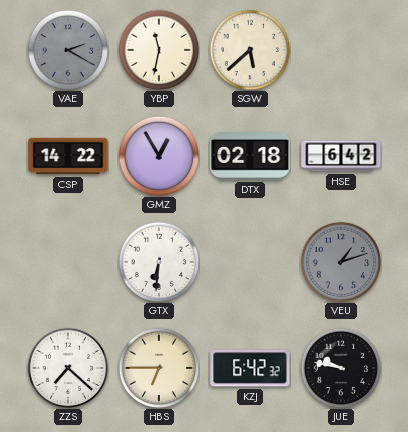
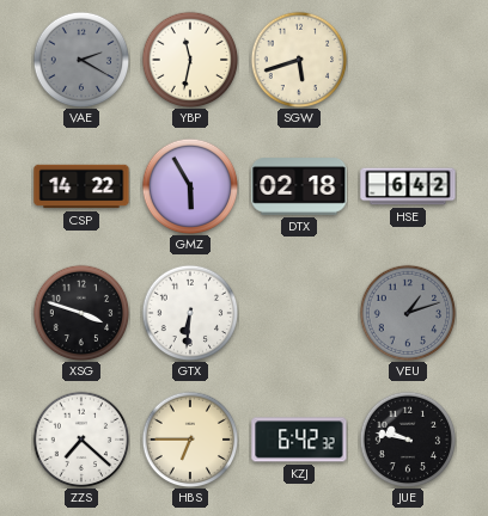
SGW: 5:38 -> 5:42 (299, 60)
GMZ: 12:55 -> 5:55 (190, 186)
XSG: none -> 3:48 (81, 313)
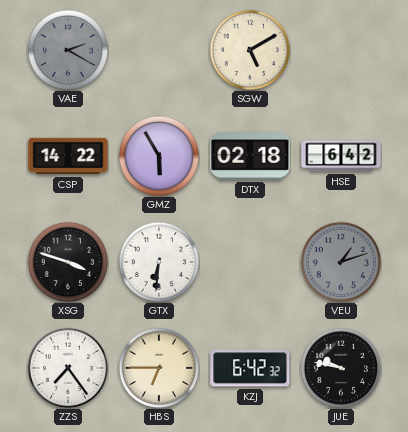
YBP: 11:32 -> none (190, 60)
SGW: 5:42 -> 5:10 (250, 50)
ZZS: 7:22 -> 7:24 (68, 368)
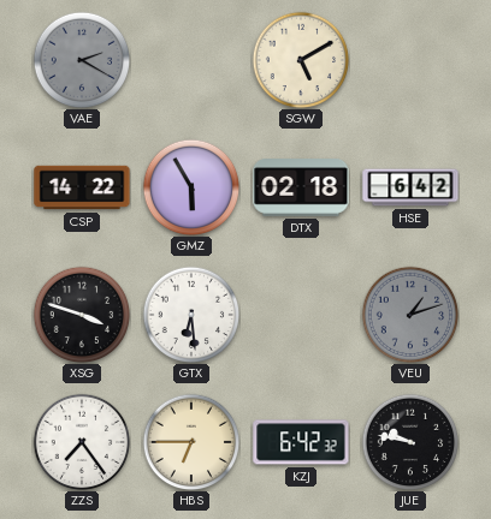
GTX: 6:31 -> 6:29 (191, 315)
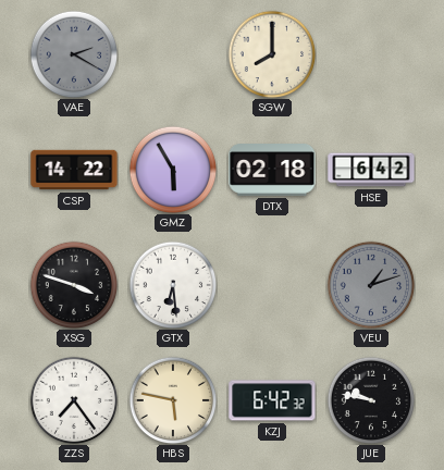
SGW: 5:10 -> 8:00 (272, 54)
HBS: 6:45 -> 5:47 (173, 400)
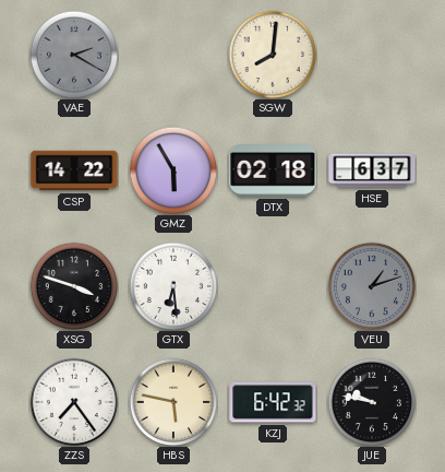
SGW: 8:00 -> 8:01 (273, 55)
HSE: 6:42 -> 6:37 (372, 170)
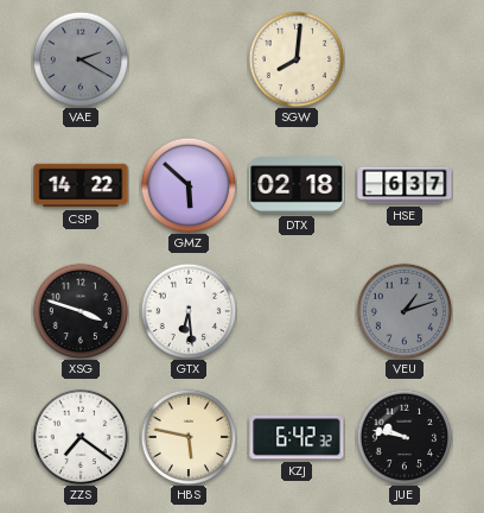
GMZ: 5:55 -> 5:52 (189, 185)
ZZS: 7:24 -> 7:21 (81, 437)
